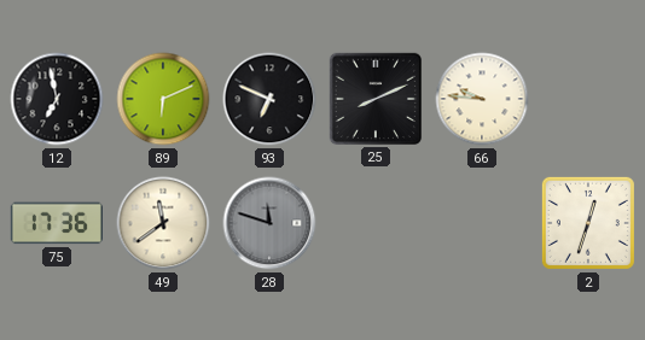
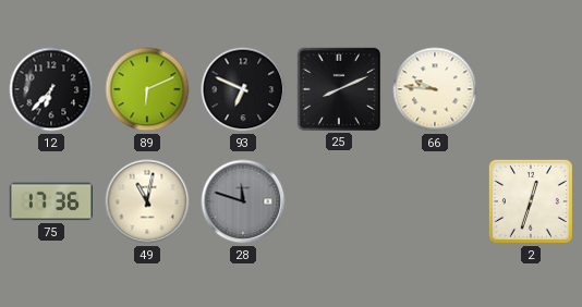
12: 6:58 -> 6:37 (51, 89)
49: 11:39 -> 11:02 (147, 201)
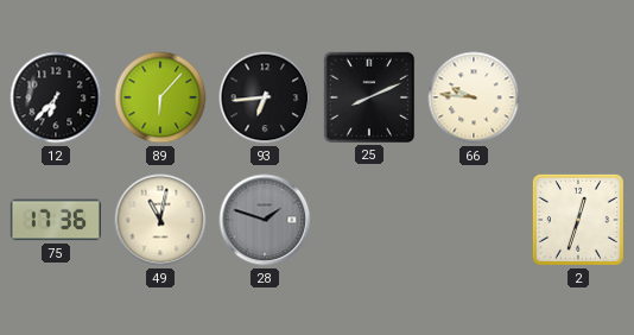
89: 6:11 -> 6:07 (160, 97)
93: 6:49 -> 6:44 (265, 97)
28: 11:48 -> 1:48 (265, 220)
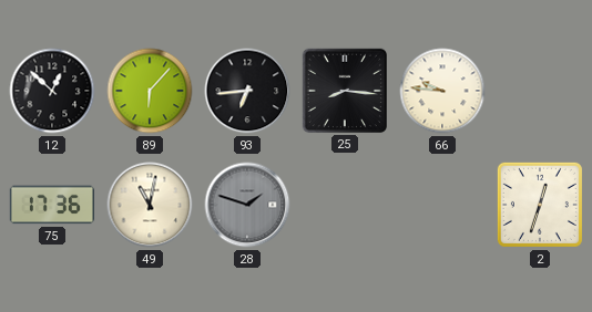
12: 6:37 -> 12:52 (52, 91)
25: 8:11 -> 8:16 (345, 91)
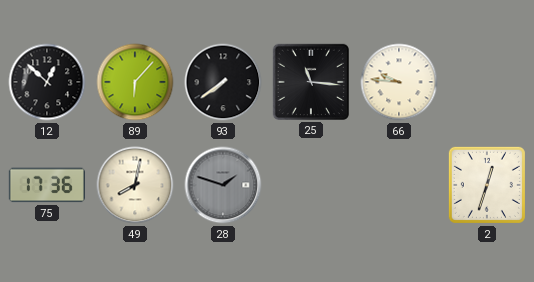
93: 6:44 -> 7:39 (223, 82)
25: 8:16 -> 11:16 (311, 82)
49: 11:02 -> 8:02 (135, 185)
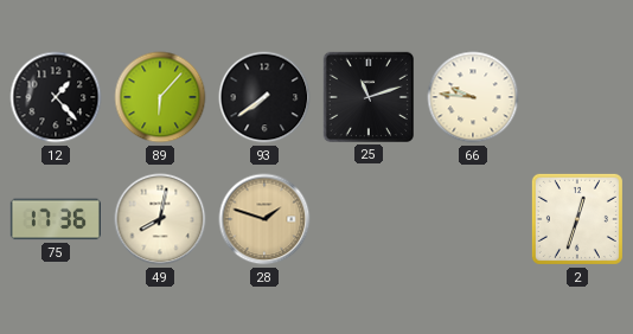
12: 12:52 -> 1:23 (56, 97)
25: 11:16 -> 11:12 (369, 97)
28 dial: grey -> champagne (264, 219)
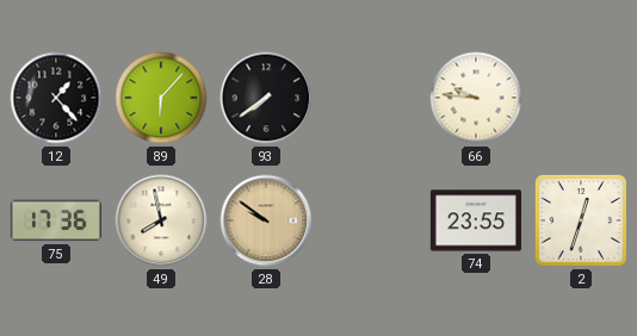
25: 11:12 -> none (369, 97)
49: 8:02 -> 7:58 (161, 220)
28: 1:48 -> 9:51 (266, 220)
74: none -> 23:55 (476, 220)
